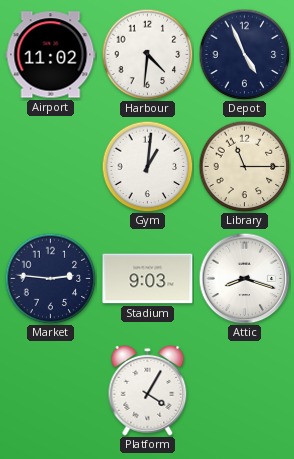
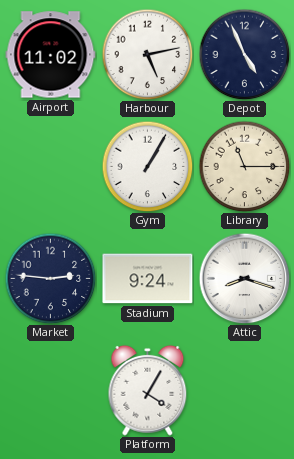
Harbour: 4:31 -> 5:13 (147, 54)
Gym: 1:01 -> 1:05 (147, 166)
Stadium: 9:03 -> 9:24 (148, 279)
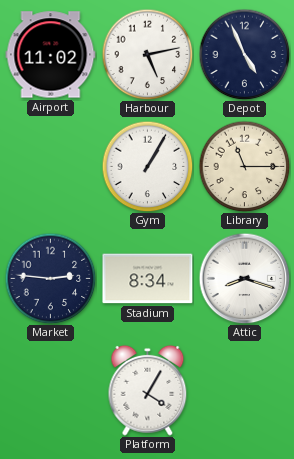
Stadium: 9:24 -> 8:34 (148, 279)
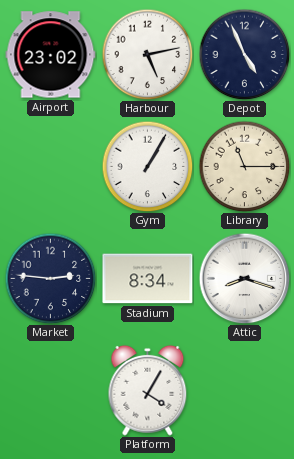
Airport: 11:02 -> 23:02 (51, 55)
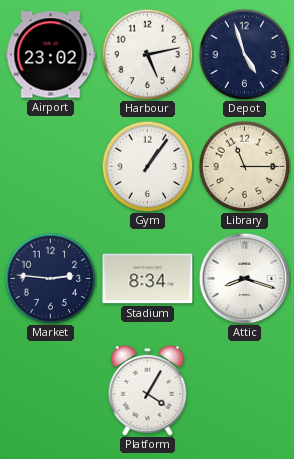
Depot: 4:56 -> 4:57 (244, 54)
Gym: 1:05 -> 1:06 (147, 166)
